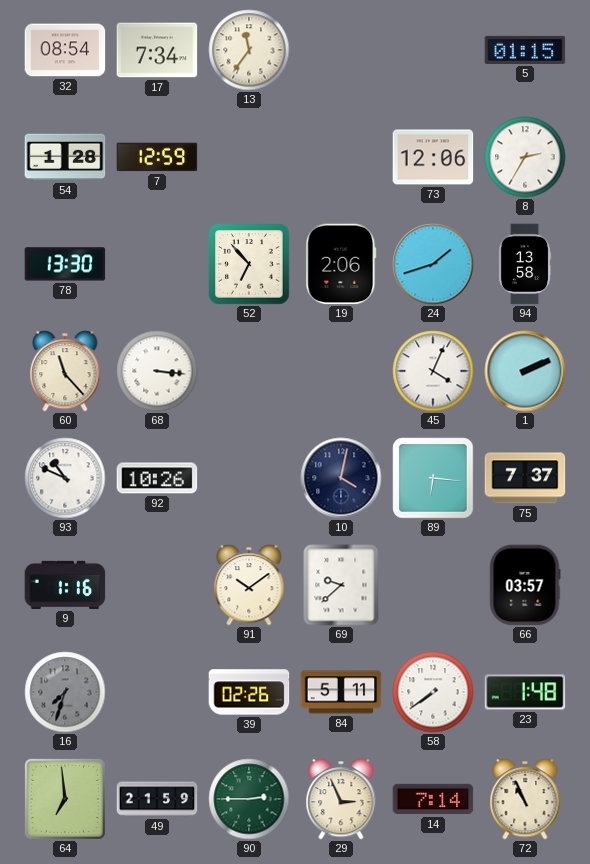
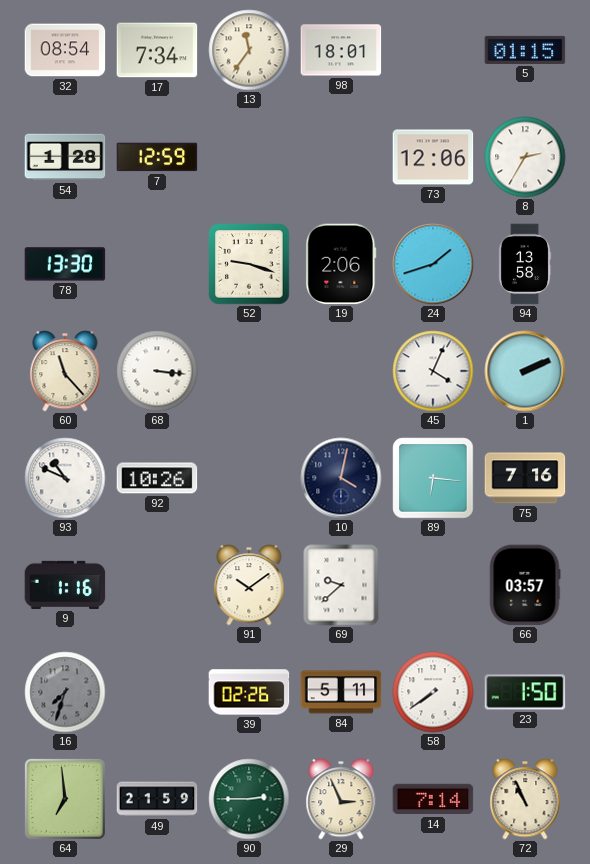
98: none -> 18:01 (341, 50)
52: 6:53 -> 9:18 (249, 264)
75: 7:37 -> 7:16 (525, 478)
23: 1:48 -> 1:50 (525, 692)
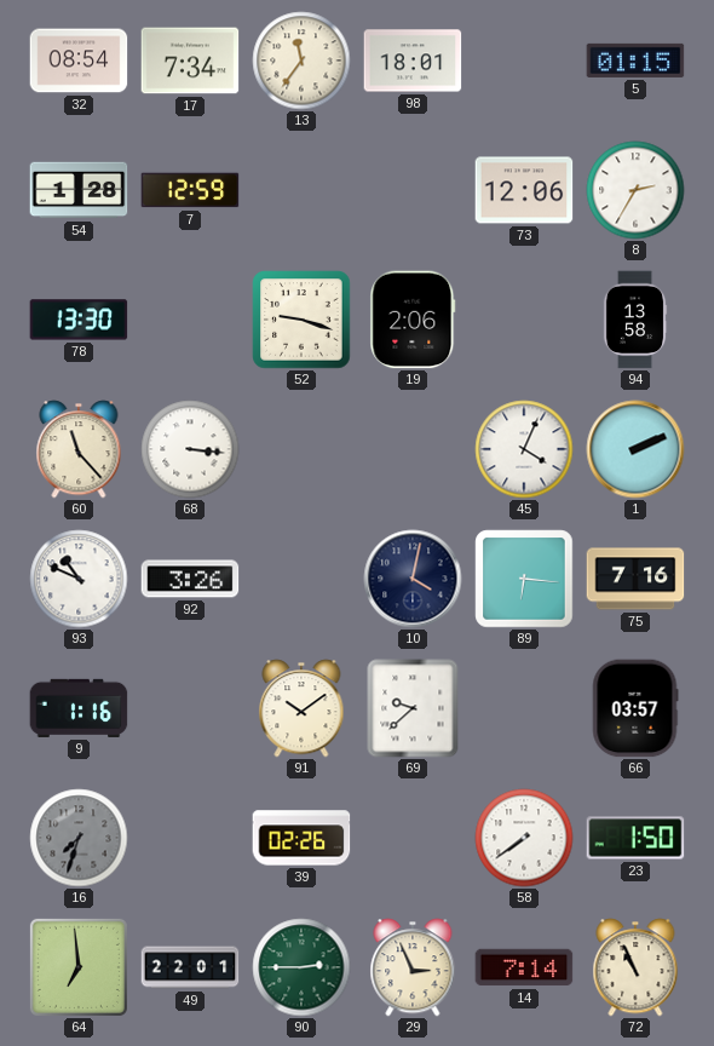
24: 1:42 -> none (433, 264)
92: 10:26 -> 3:26 (190, 579)
84: 5:11 -> none (341, 692)
49: 21:59 -> 22:01 (190, 967)
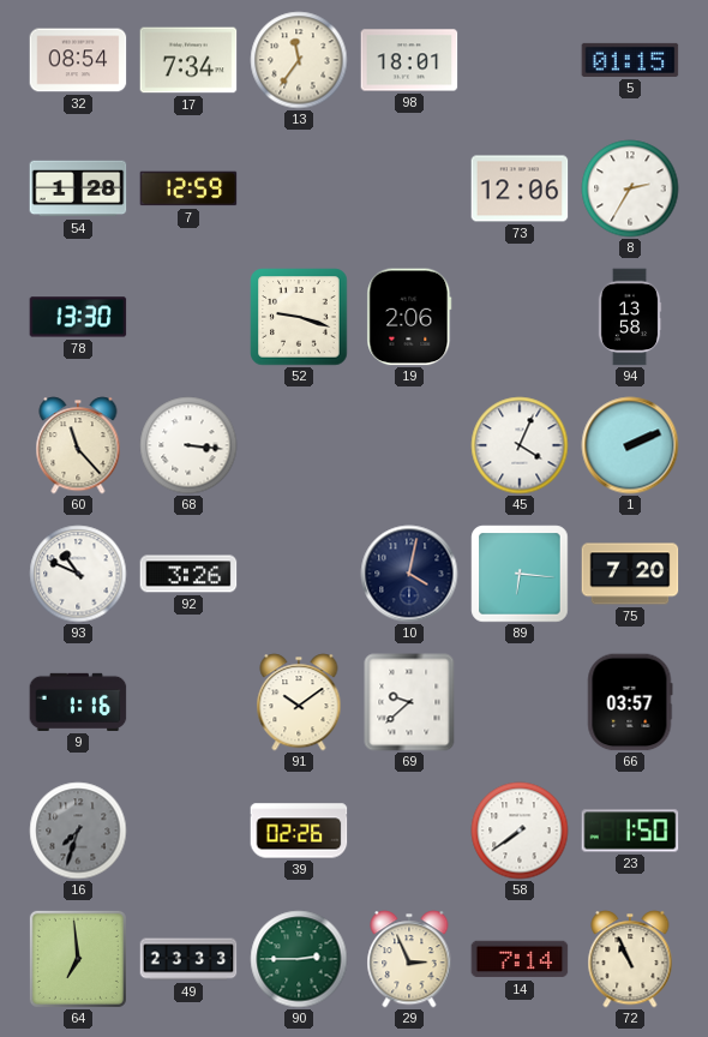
75: 7:16 -> 7:20 (630, 574)
49: 22:01 -> 23:33 (188, 959)
